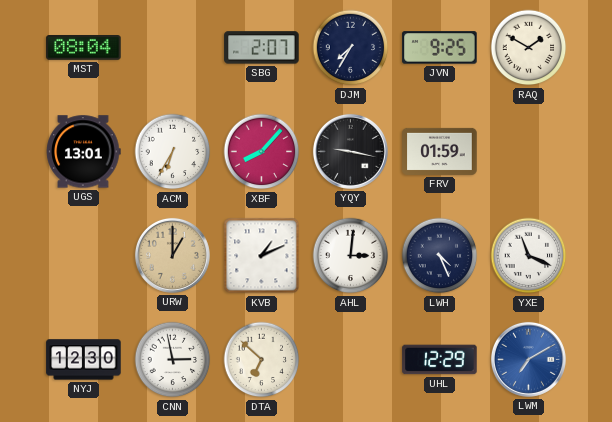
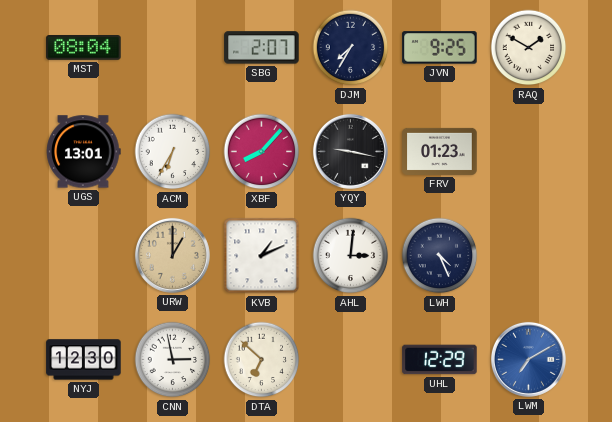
FRV: 01:59 -> 01:23 (440, 151)
YXE: 11:19 -> none (529, 256)
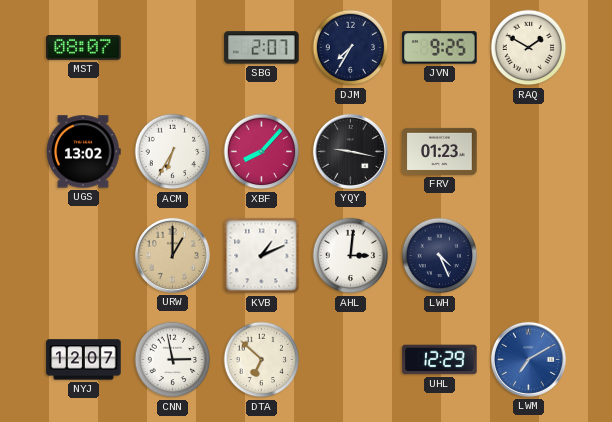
MST: 08:04 -> 08:07 (84, 48)
UGS: 13:01 -> 13:02 (84, 152)
NYJ: 12:30 -> 12:07 (84, 360)
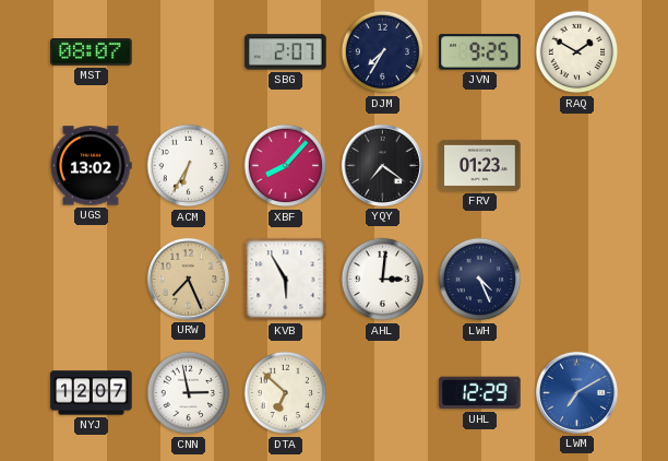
YQY: 9:17 -> 7:21 (382, 165)
URW: 1:00 -> 7:26 (188, 279)
KVB: 1:11 -> 5:55 (286, 280)
